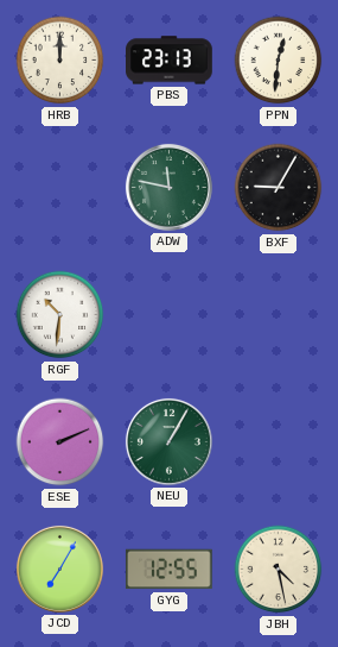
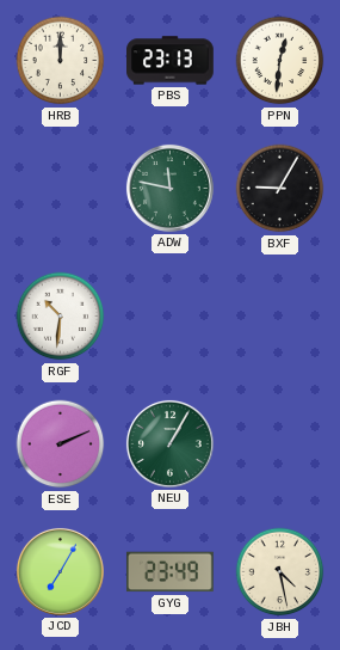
GYG: 12:55 -> 23:49 (169, 572)
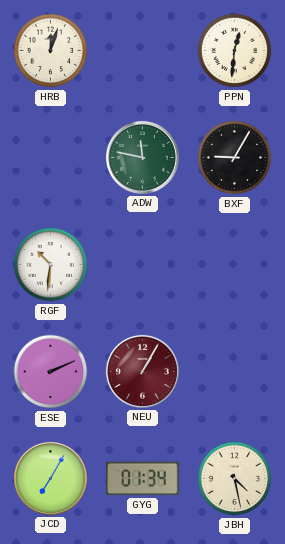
HRB: 12:00 -> 12:03 (51, 51)
PBS: 23:13 -> none (171, 61)
NEU dial: green -> burgundy (142, 371)
GYG: 23:49 -> 01:34 (142, 479)
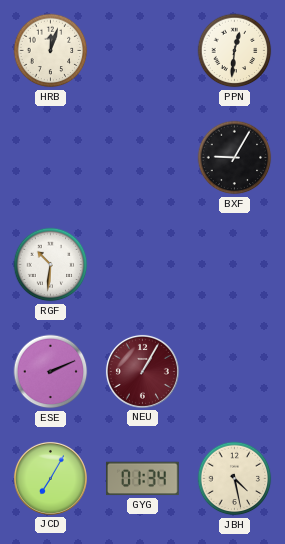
ADW: 11:47 -> none (142, 157)
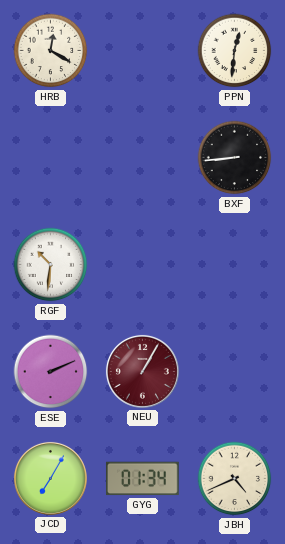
HRB: 12:03 -> 12:20 (51, 51)
BXF: 9:05 -> 8:44 (235, 158)
JBH: 4:28 -> 4:41 (235, 479)
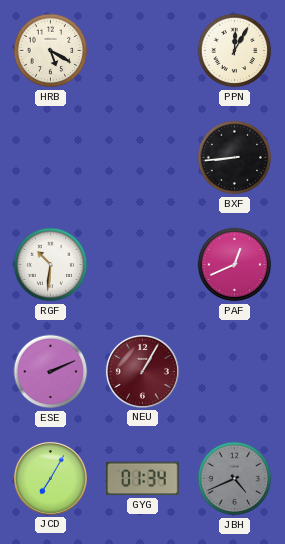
HRB: 12:20 -> 5:20 (51, 51)
PPN: 12:31 -> 12:05 (235, 51)
PAF: none -> 12:41 (235, 265)
JBH dial: cream -> grey (235, 479)
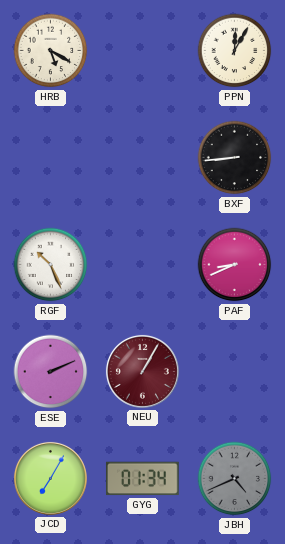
RGF: 10:31 -> 10:26 (51, 265)
PAF: 12:41 -> 8:41 (235, 265)
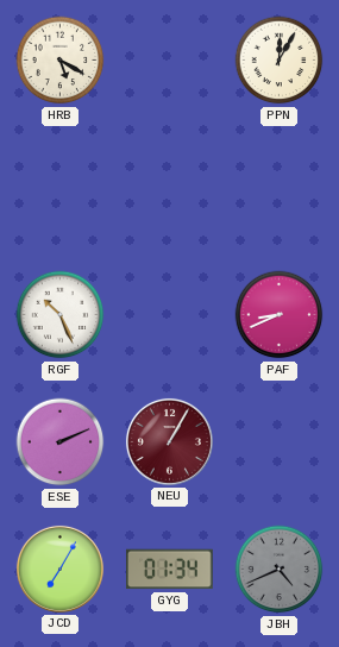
BXF: 8:44 -> none (235, 158)
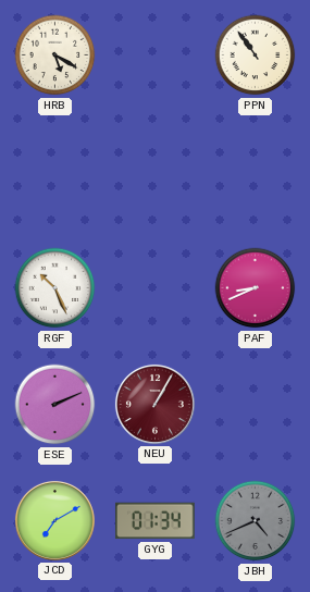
PPN: 12:05 -> 10:54 (256, 55)
JCD: 7:05 -> 7:10 (54, 520)
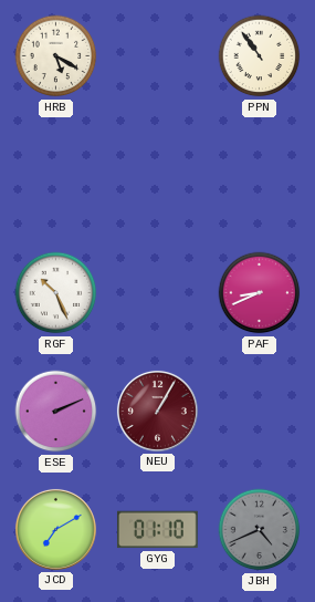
GYG: 01:34 -> 01:10 (157, 530)
